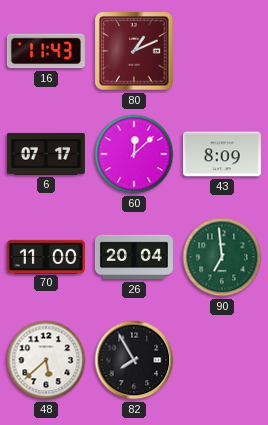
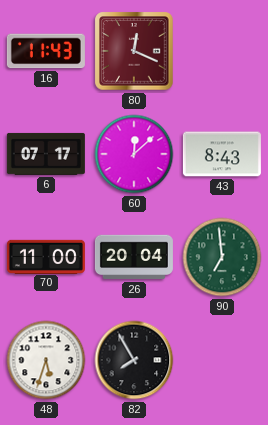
80: 1:11 -> 12:19 (134, 51)
43: 8:09 -> 8:43 (222, 154)
48: 5:38 -> 5:33 (46, 360)
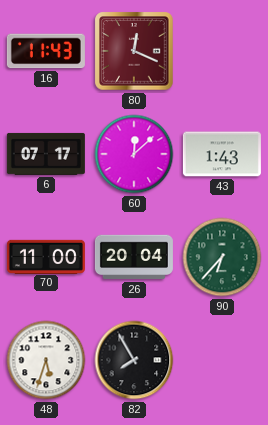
43: 8:43 -> 1:43 (222, 154)
90: 6:59 -> 6:37 (222, 257)
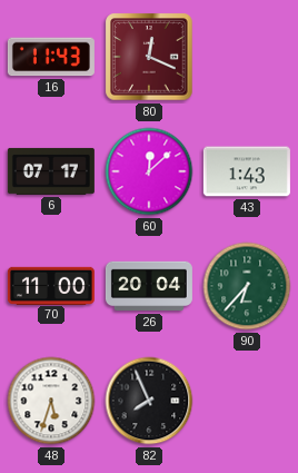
82: 7:55 -> 7:56 (149, 401)
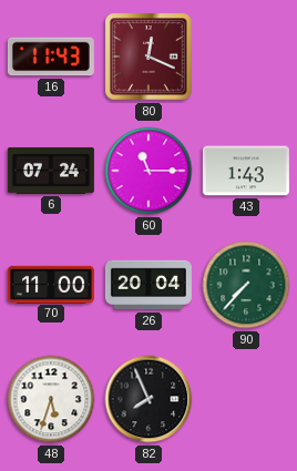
6: 07:17 -> 07:24 (51, 171)
60: 12:08 -> 11:15 (148, 171)
90: 6:37 -> 7:37 (246, 285)
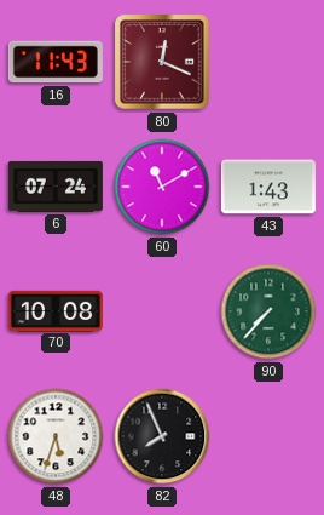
60: 11:15 -> 11:10 (162, 187)
70: 11:00 -> 10:08 (56, 310)
26: 20:04 -> none (148, 285)
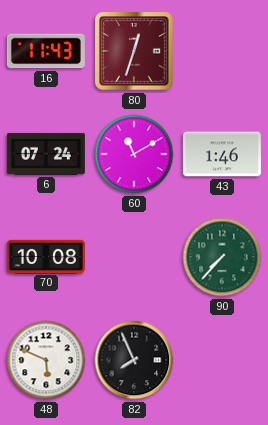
80: 12:19 -> 12:33 (134, 51)
43: 1:43 -> 1:46 (222, 154)
48: 5:33 -> 5:49 (46, 360)
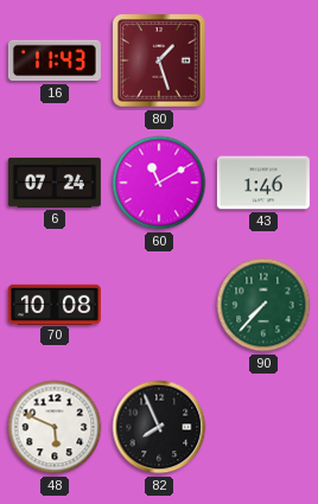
80: 12:33 -> 1:27 (159, 60)
